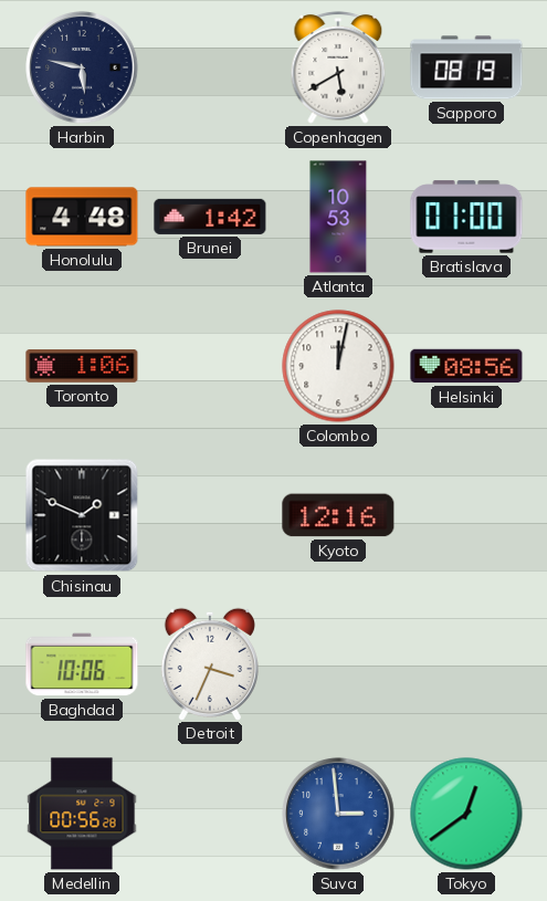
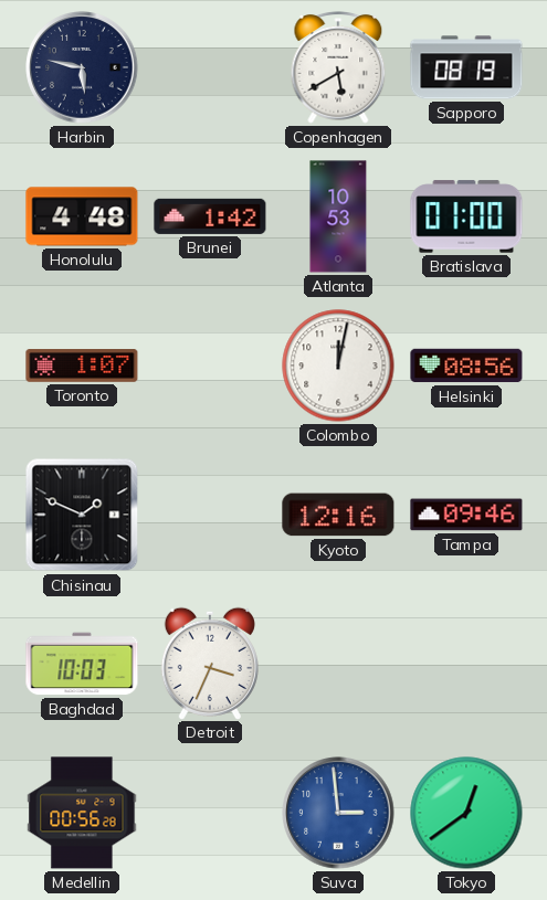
Toronto: 1:06 -> 1:07 (82, 366)
Tampa: none -> 09:46 (466, 515)
Baghdad: 10:06 -> 10:03 (82, 664)
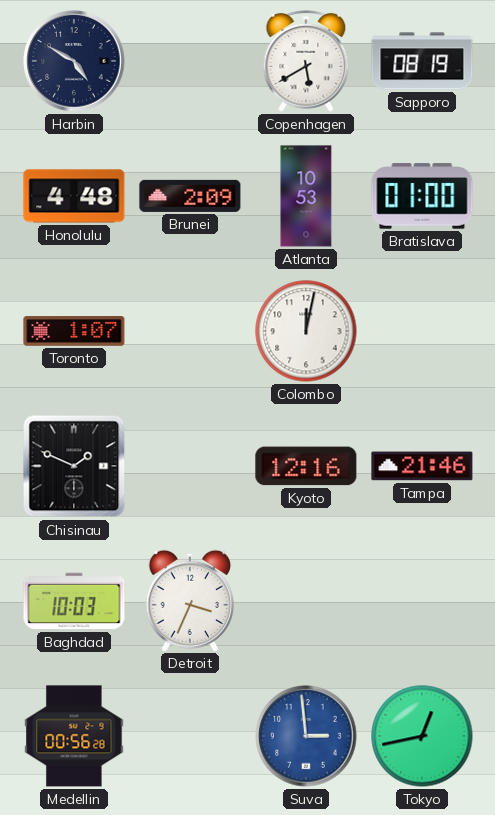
Harbin: 5:47 -> 4:50 (74, 61)
Brunei: 1:42 -> 2:09 (190, 196)
Helsinki: 08:56 -> none (466, 366)
Tampa: 09:46 -> 21:46 (422, 466)
Tokyo: 12:39 -> 12:43 (422, 736)
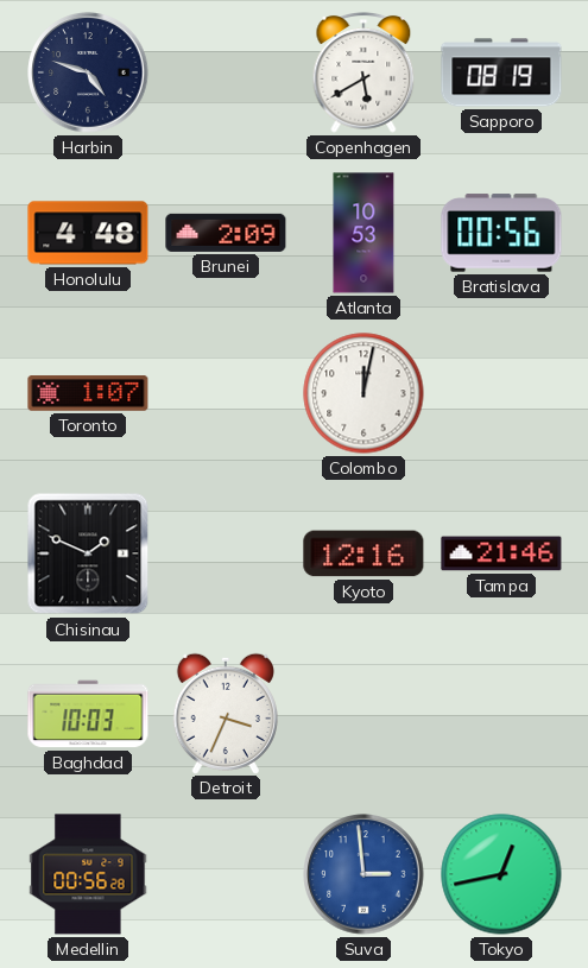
Harbin: 4:50 -> 4:48 (88, 72)
Bratislava: 01:00 -> 00:56 (501, 233)
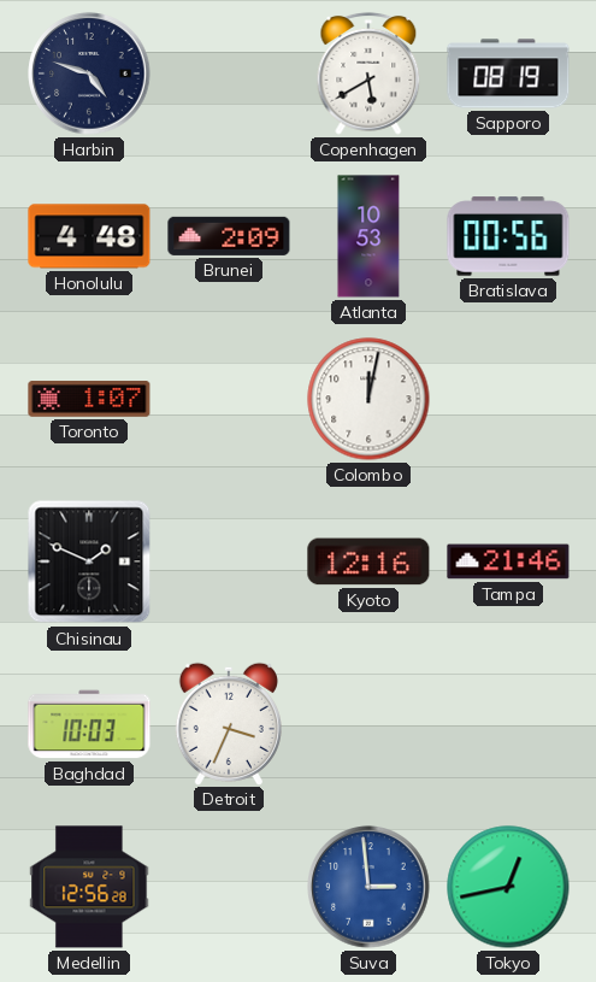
Medellin: 00:56 -> 12:56 (89, 887)
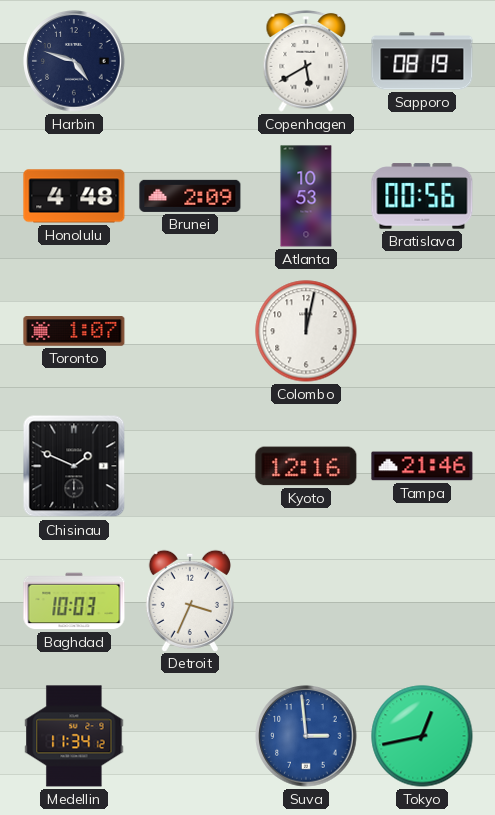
Medellin: 12:56 -> 11:34 (74, 736)
